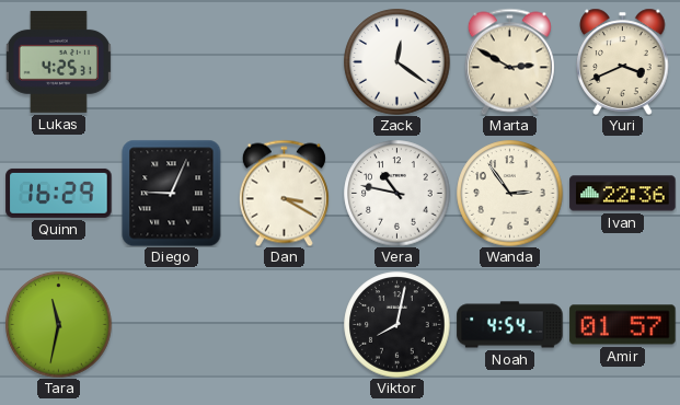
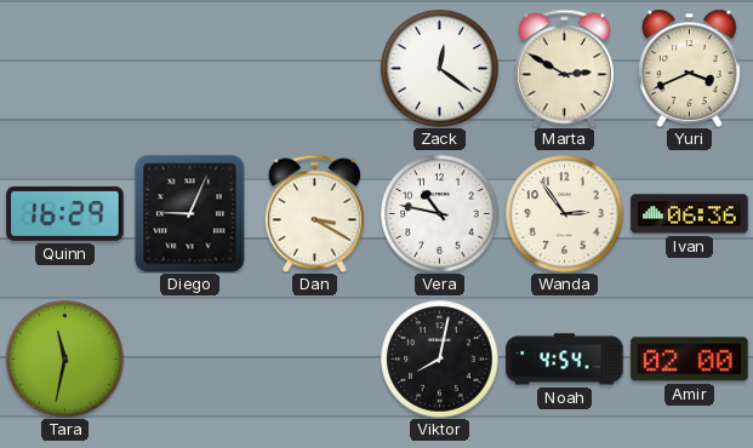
Lukas: 4:25 -> none (58, 61)
Ivan: 22:36 -> 06:36 (690, 214)
Amir: 01:57 -> 02:00 (690, 360)
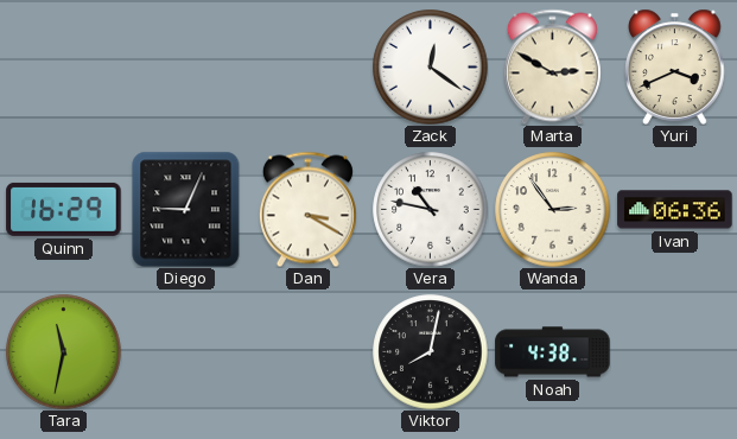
Noah: 4:54 -> 4:38 (553, 352)
Amir: 02:00 -> none (690, 360)
